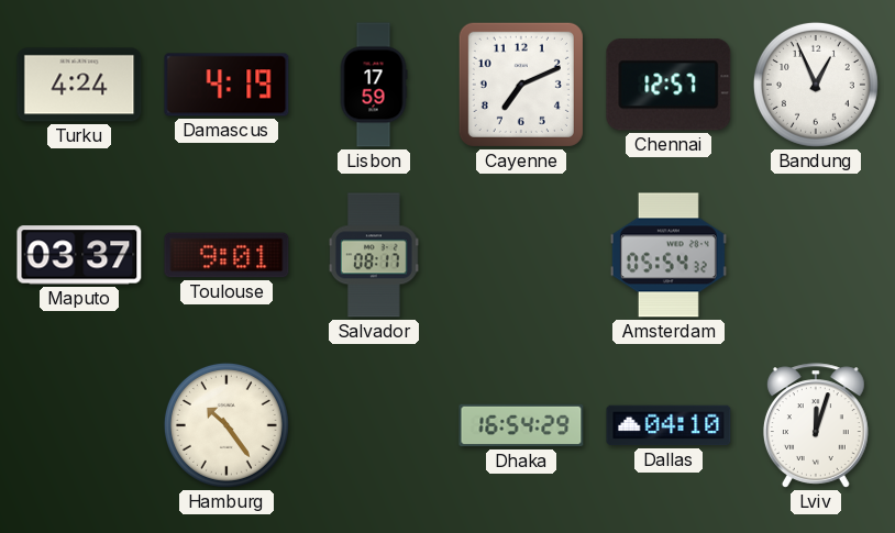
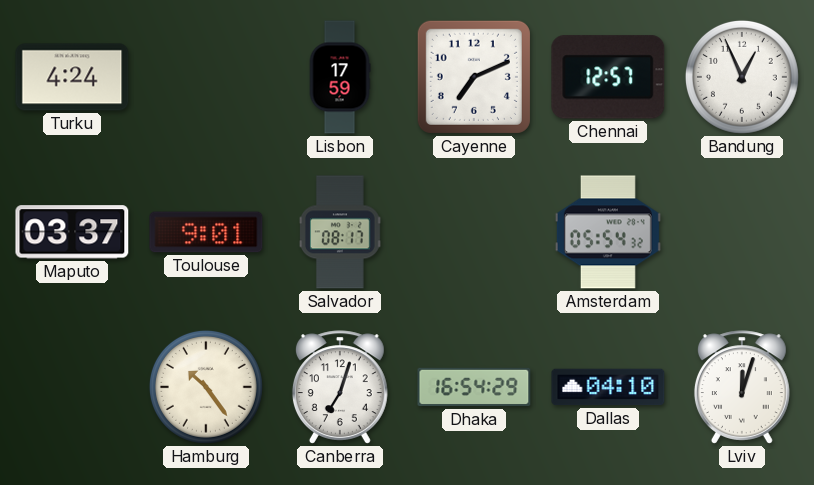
Damascus: 4:19 -> none (226, 85)
Canberra: none -> 7:03 (340, 387)
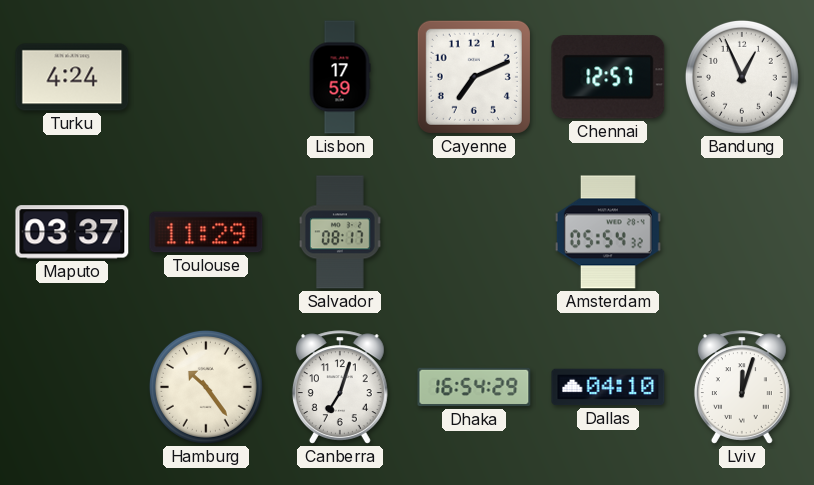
Toulouse: 9:01 -> 11:29 (206, 232)
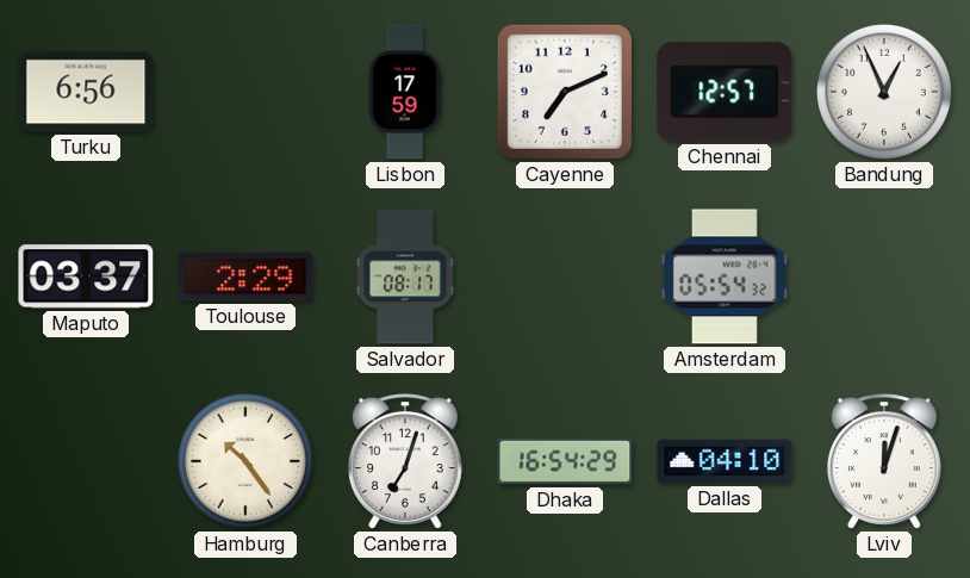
Turku: 4:24 -> 6:56 (86, 92)
Toulouse: 11:29 -> 2:29 (245, 276)
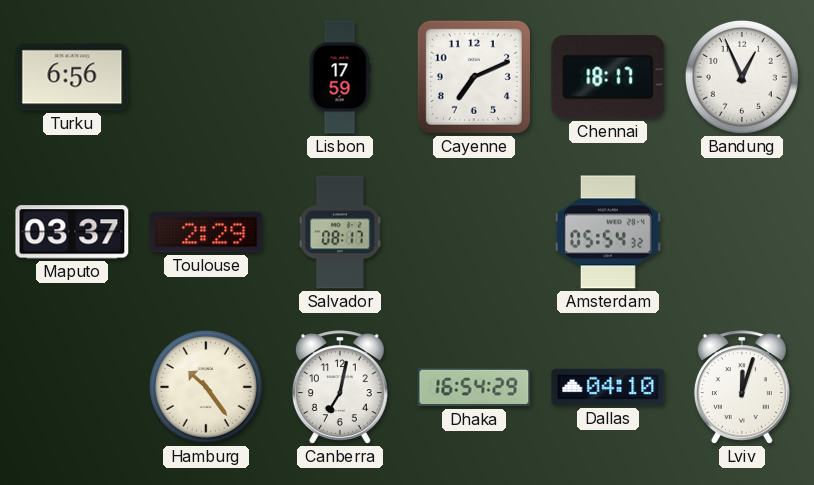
Chennai: 12:57 -> 18:17 (608, 77)
Canberra: 7:03 -> 7:02 (340, 387)
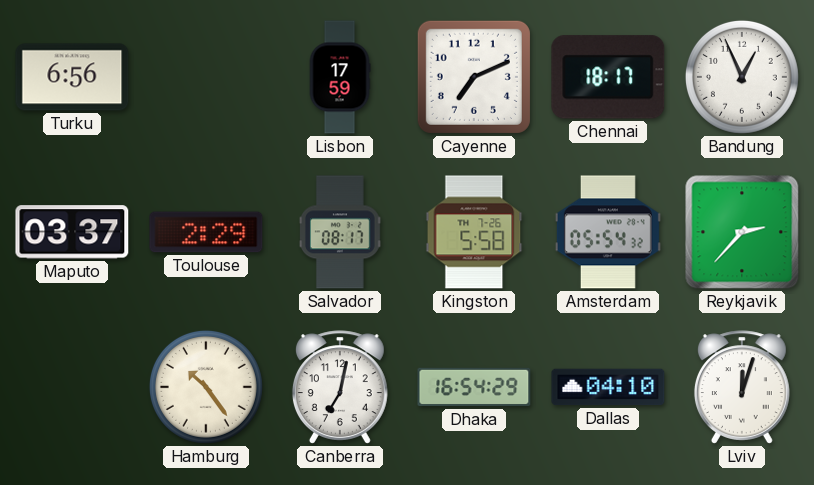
Kingston: none -> 5:58 (474, 232)
Reykjavik: none -> 2:37 (742, 232)
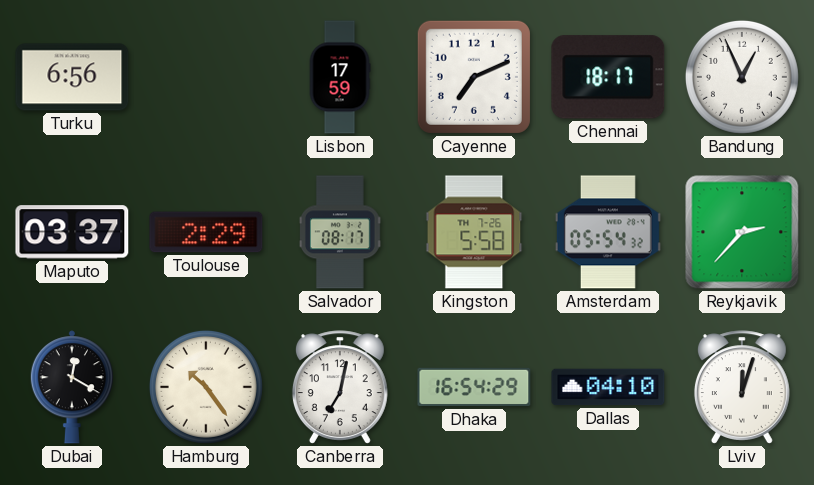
Dubai: none -> 12:20 (72, 387)
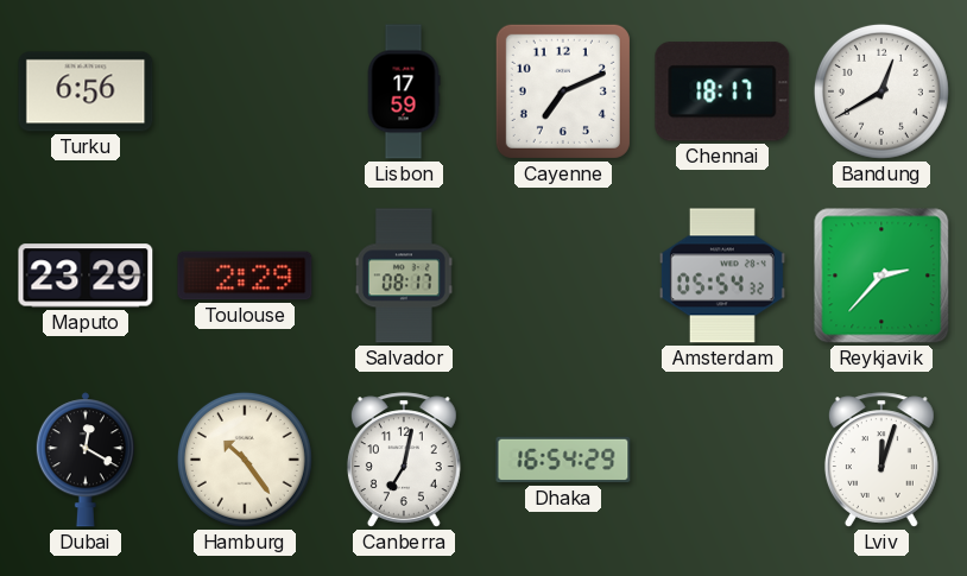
Bandung: 12:56 -> 12:40 (881, 91)
Maputo: 03:37 -> 23:29 (86, 276)
Kingston: 5:58 -> none (474, 232)
Dallas: 04:10 -> none (608, 387)
